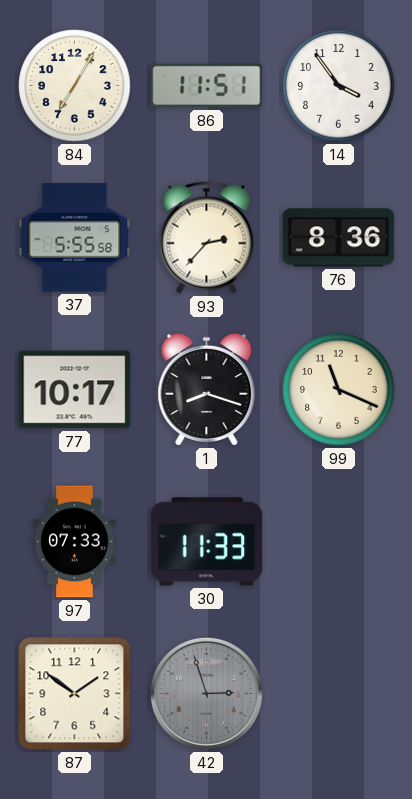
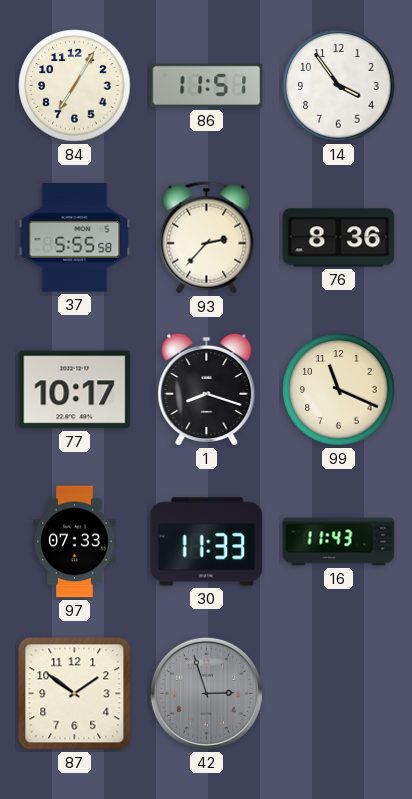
16: none -> 11:43 (339, 542)
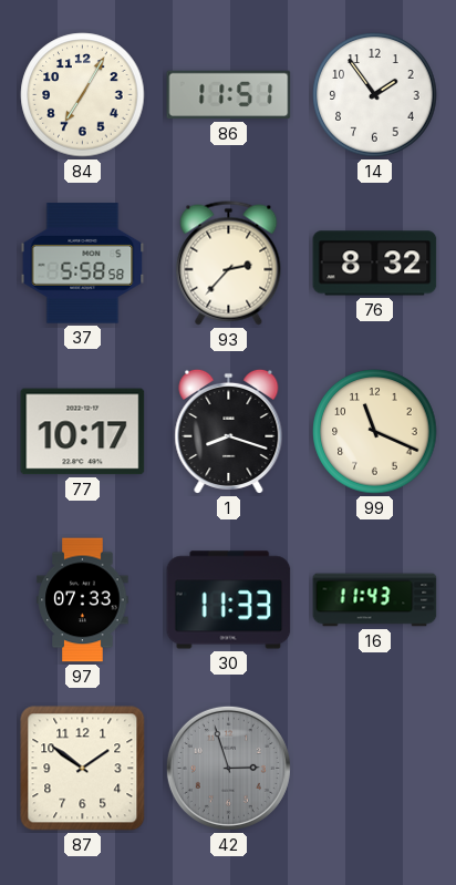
14: 3:54 -> 1:54 (375, 95)
37: 5:55 -> 5:58 (83, 264)
76: 8:36 -> 8:32 (375, 264)
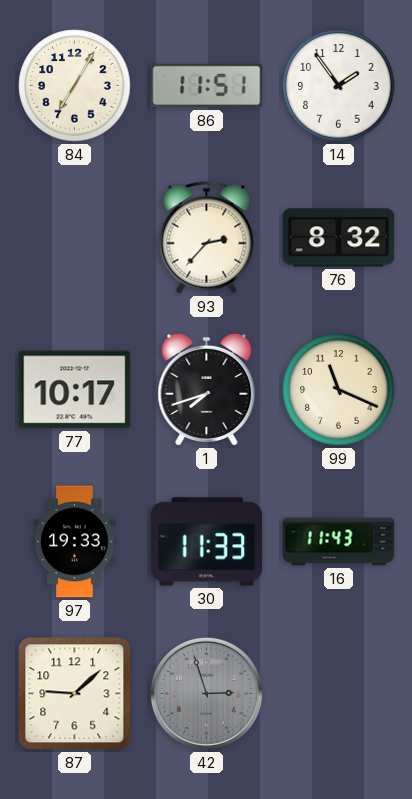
37: 5:58 -> none (83, 264)
1: 8:18 -> 7:42 (207, 389)
97: 07:33 -> 19:33 (75, 542)
87: 1:51 -> 9:08 (75, 694)
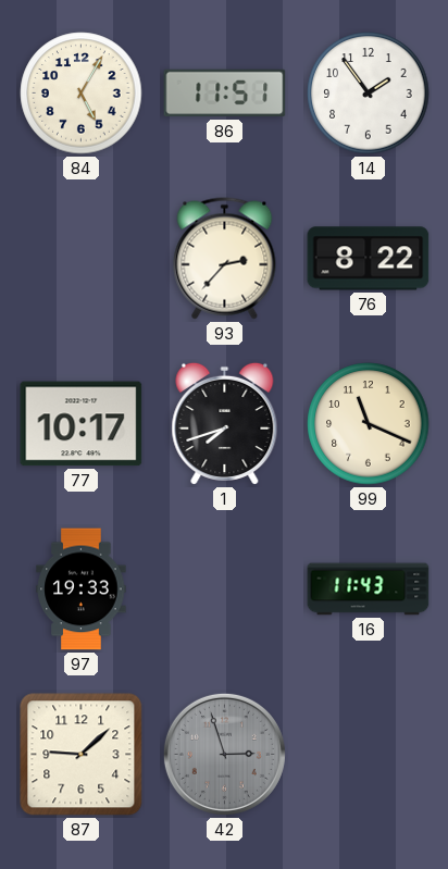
84: 7:05 -> 5:05 (82, 94)
76: 8:32 -> 8:22 (369, 259)
30: 11:33 -> none (207, 542)
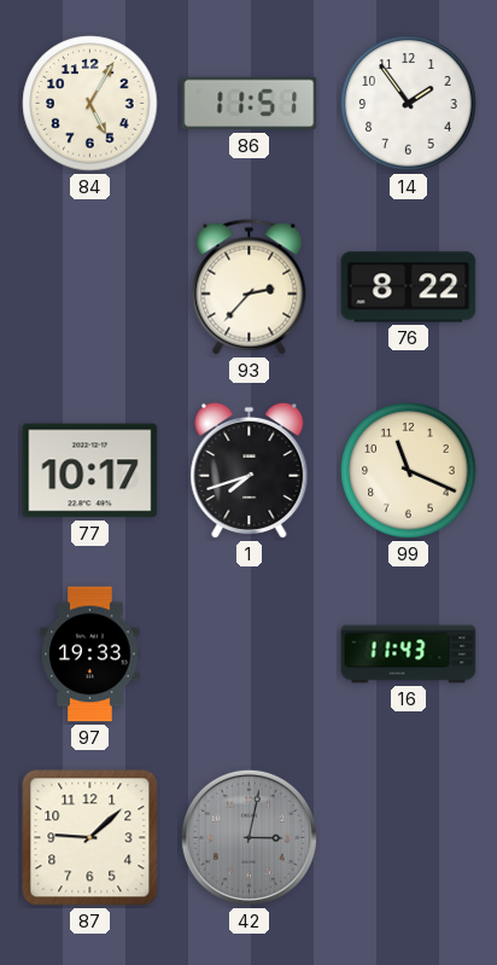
42: 2:57 -> 3:02 (248, 837)
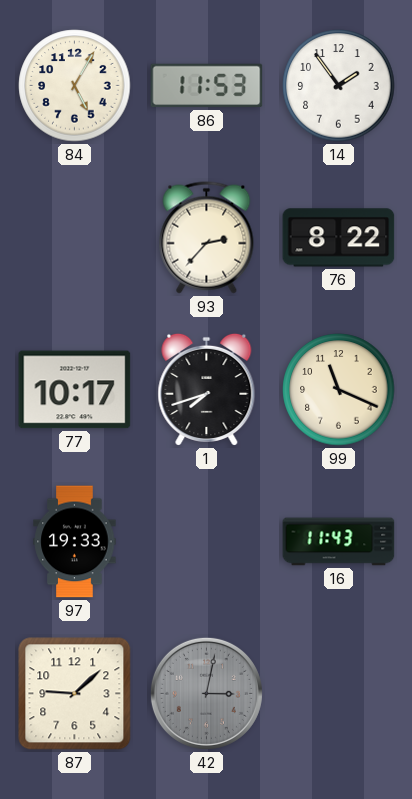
86: 11:51 -> 11:53 (207, 86)
